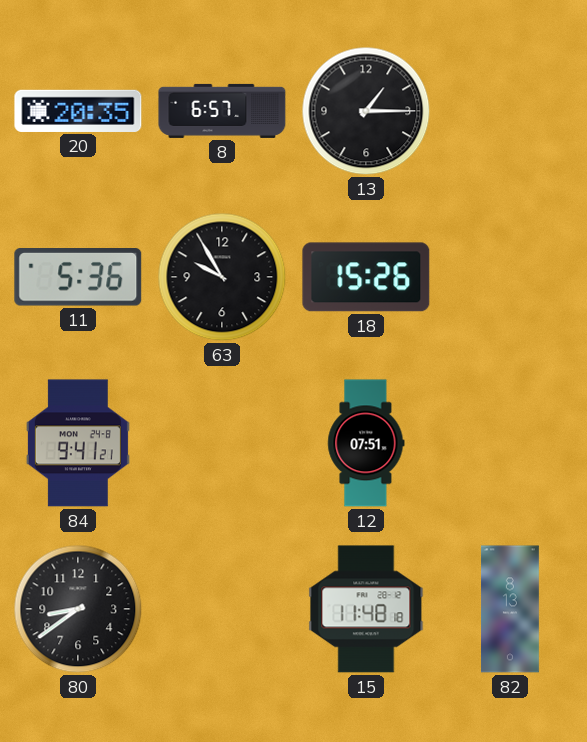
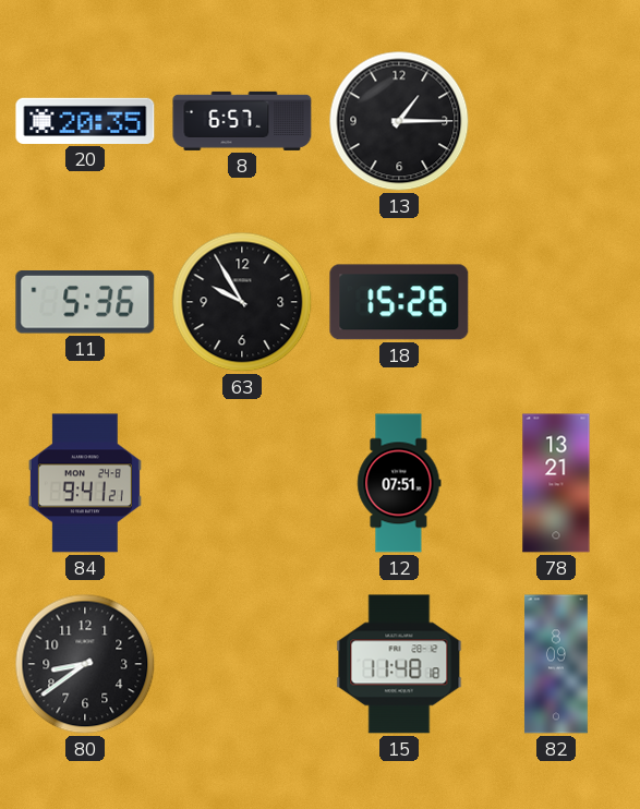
78: none -> 13:21 (556, 483)
82: 8:13 -> 8:09 (557, 664)
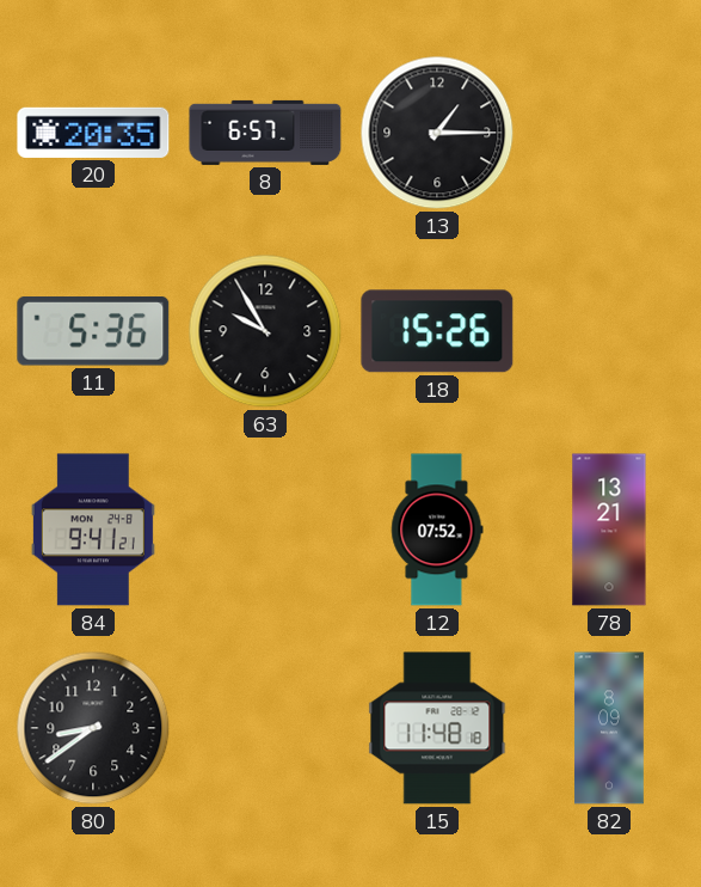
12: 07:51 -> 07:52 (437, 530)
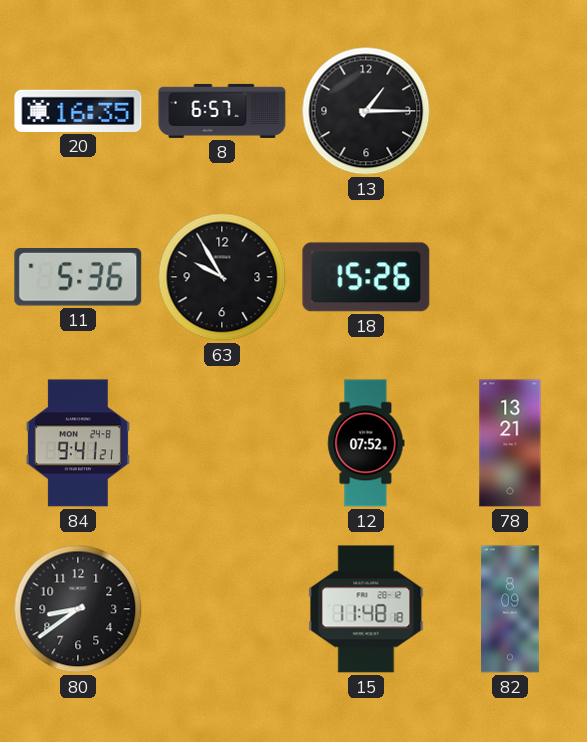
20: 20:35 -> 16:35 (78, 111)
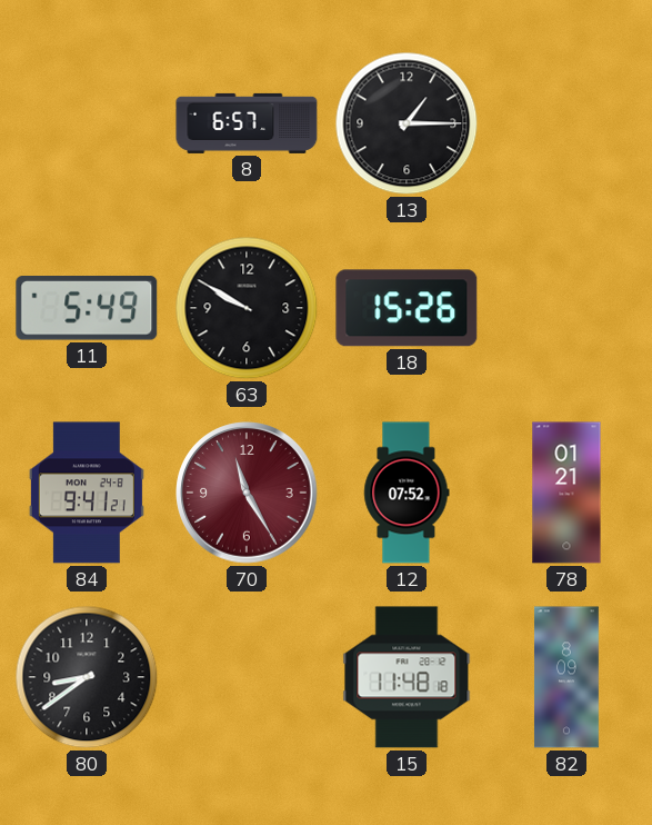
20: 16:35 -> none (78, 111)
11: 5:36 -> 5:49 (87, 309)
63: 9:55 -> 9:50 (247, 308)
70: none -> 11:25 (247, 493)
78: 13:21 -> 01:21 (566, 493)
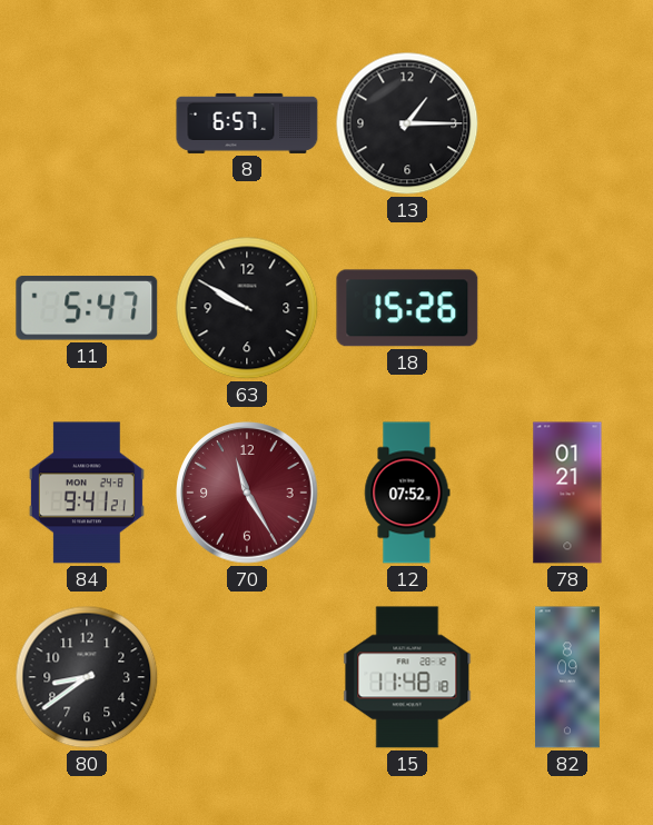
11: 5:49 -> 5:47 (87, 309)
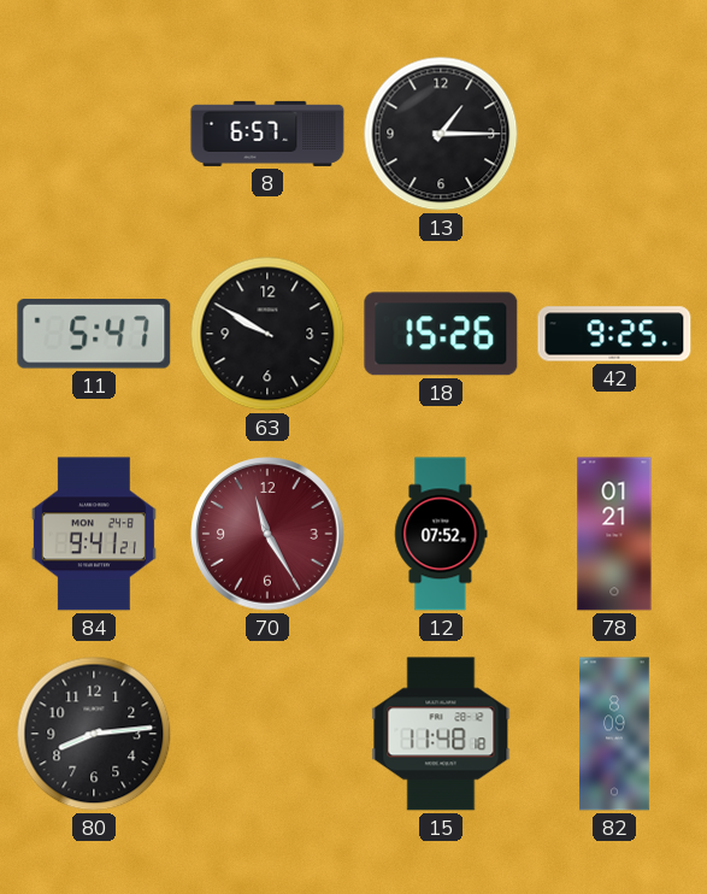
42: none -> 9:25 (614, 334)
80: 8:39 -> 8:14 (94, 734)
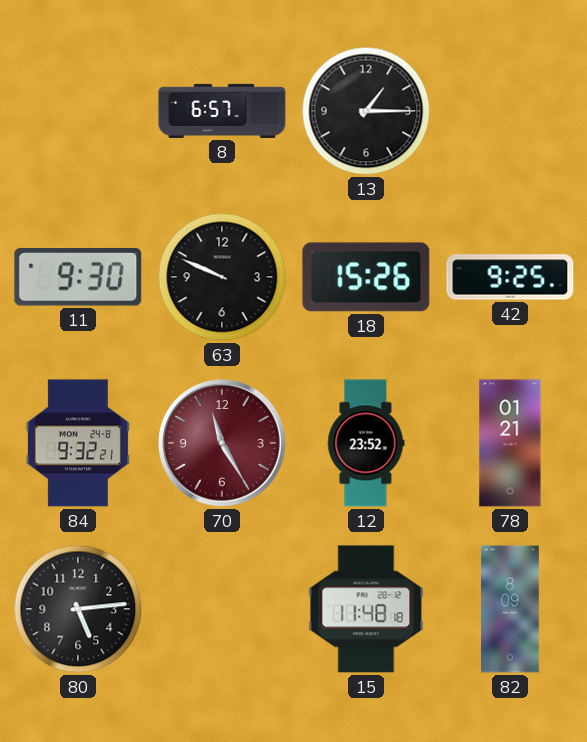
11: 5:47 -> 9:30 (78, 278)
63: 9:50 -> 9:49 (222, 277)
84: 9:41 -> 9:32 (78, 443)
12: 07:52 -> 23:52 (366, 443)
80: 8:14 -> 5:14 (78, 609)
